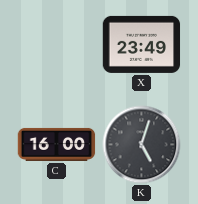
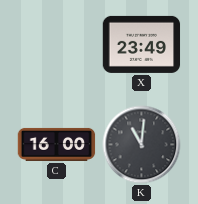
K: 5:03 -> 11:01 (142, 145)
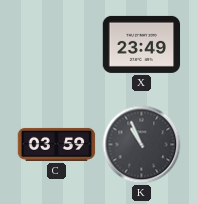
C: 16:00 -> 03:59 (57, 144)
K: 11:01 -> 10:56 (142, 145)
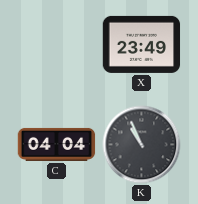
C: 03:59 -> 04:04 (57, 144)
